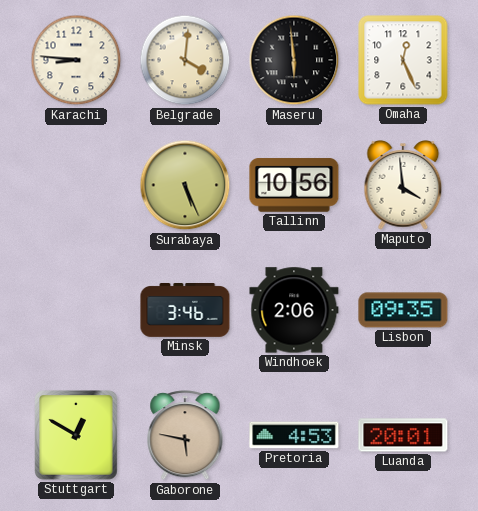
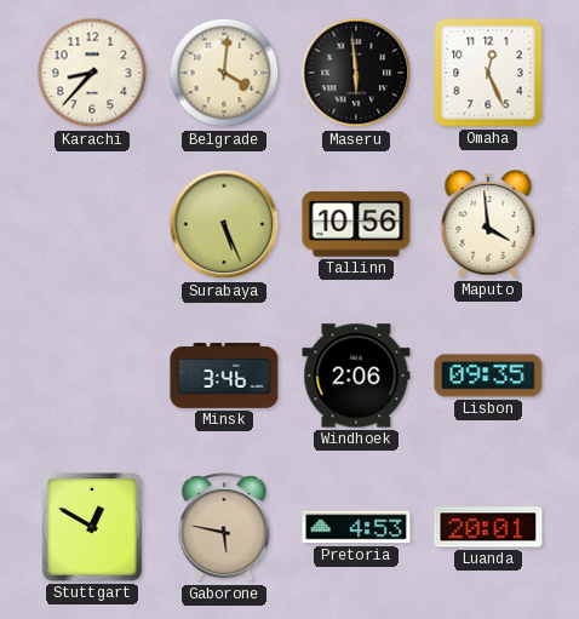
Karachi: 8:46 -> 8:37 (92, 73)
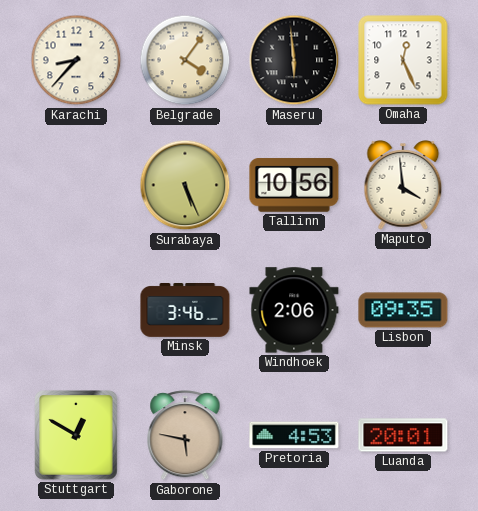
Belgrade: 4:01 -> 4:06 (185, 60)
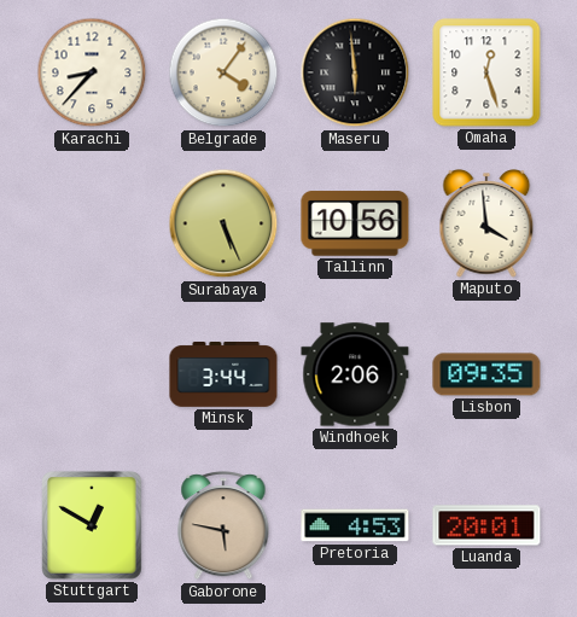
Omaha: 12:26 -> 12:27 (486, 72)
Minsk: 3:46 -> 3:44 (223, 376)
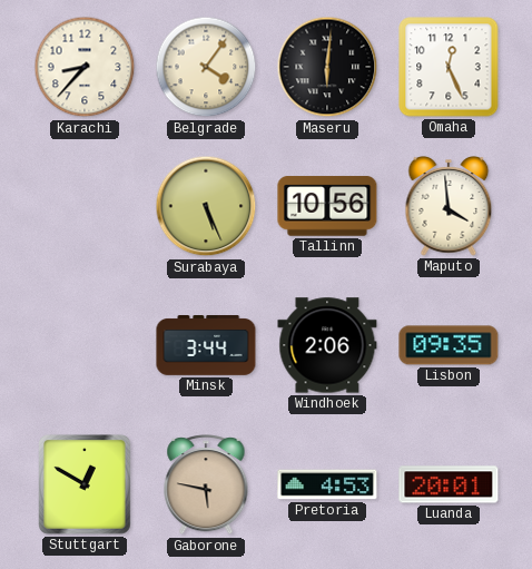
Maseru: 5:59 -> 6:01 (327, 67)
Omaha: 12:27 -> 12:26 (449, 67)
